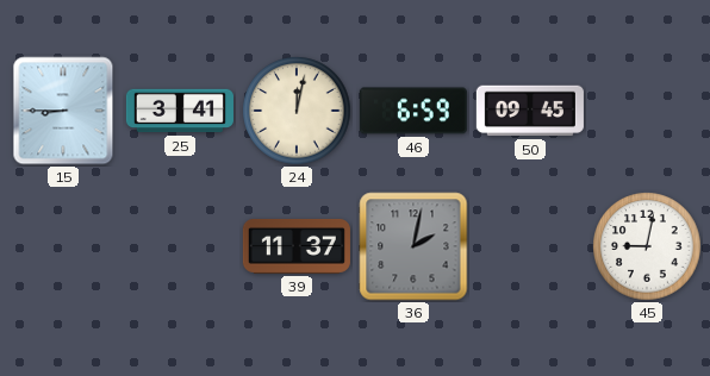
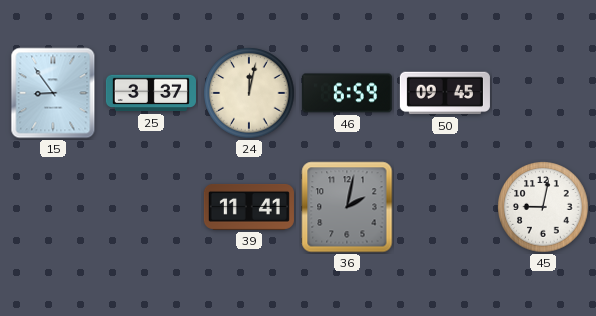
15: 8:45 -> 8:54 (53, 93)
25: 3:41 -> 3:37 (151, 93)
39: 11:37 -> 11:41 (249, 207)
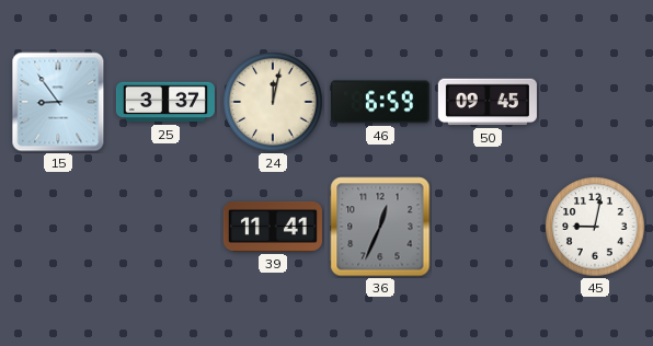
36: 2:02 -> 12:34 (380, 227)
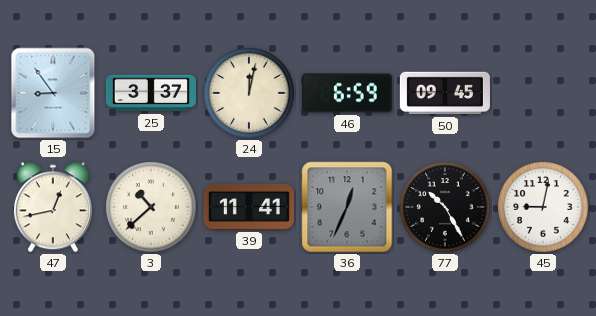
47: none -> 12:43 (53, 207)
3: none -> 10:38 (151, 207)
77: none -> 10:25 (445, 207)
